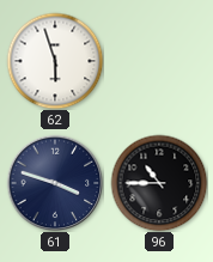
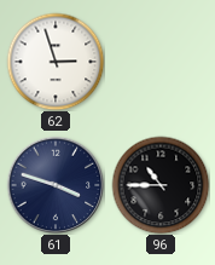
62: 5:57 -> 2:57 (56, 62)
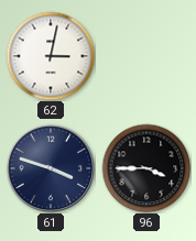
62: 2:57 -> 3:02 (51, 56)
96: 10:45 -> 3:45 (146, 168)
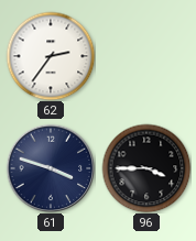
62: 3:02 -> 2:36 (51, 56)
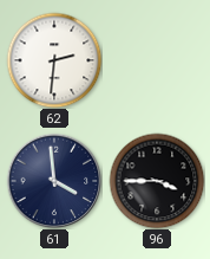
62: 2:36 -> 2:31 (54, 60)
61: 3:48 -> 3:59 (54, 181)
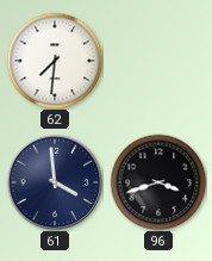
62: 2:31 -> 7:31 (55, 61)
96: 3:45 -> 3:42 (158, 182)
